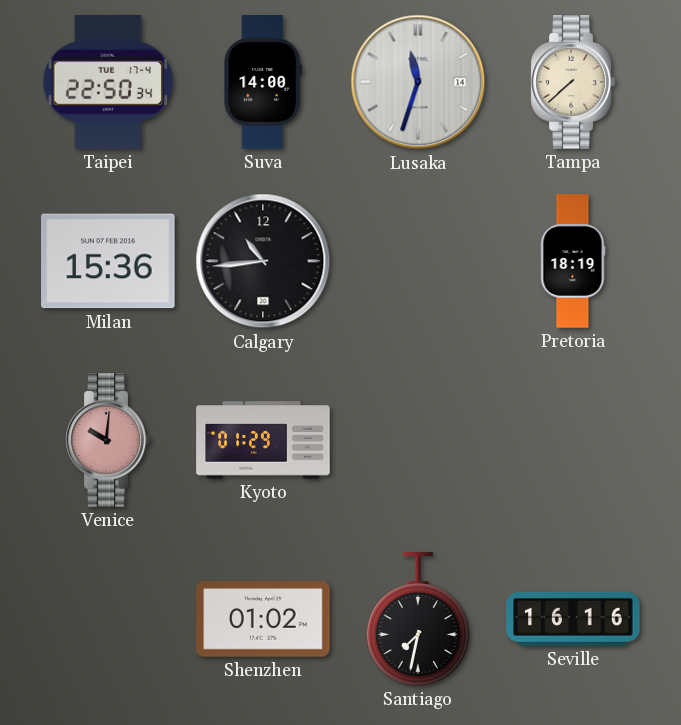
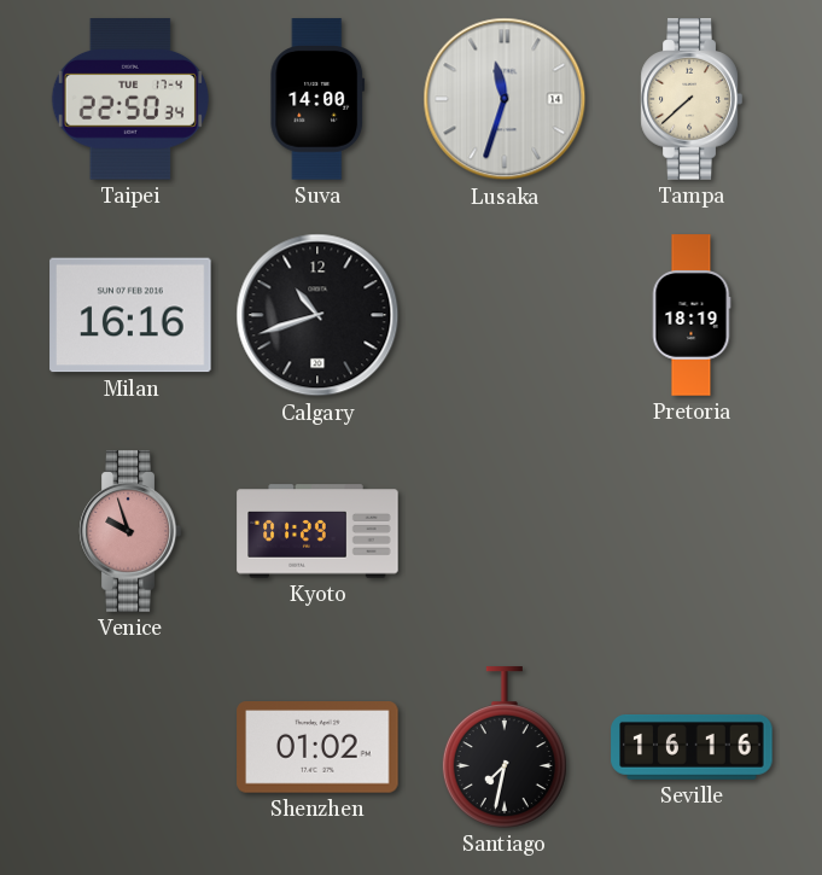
Milan: 15:36 -> 16:16 (130, 315)
Calgary: 10:44 -> 10:42 (317, 315)
Venice: 10:01 -> 9:57 (130, 531)
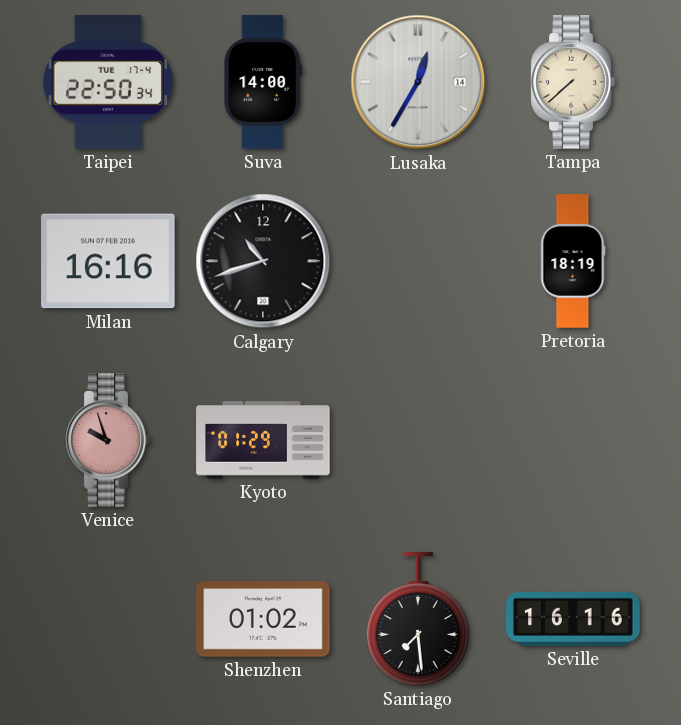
Lusaka: 11:33 -> 12:35 (418, 82)
Santiago: 7:32 -> 7:29 (418, 619)
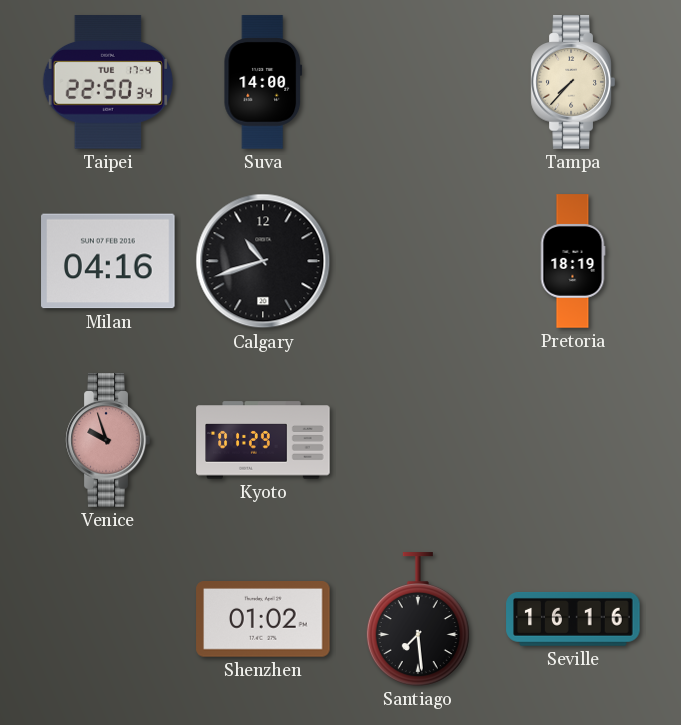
Lusaka: 12:35 -> none (418, 82)
Tampa: 7:38 -> 7:37 (573, 82)
Milan: 16:16 -> 04:16 (108, 261)
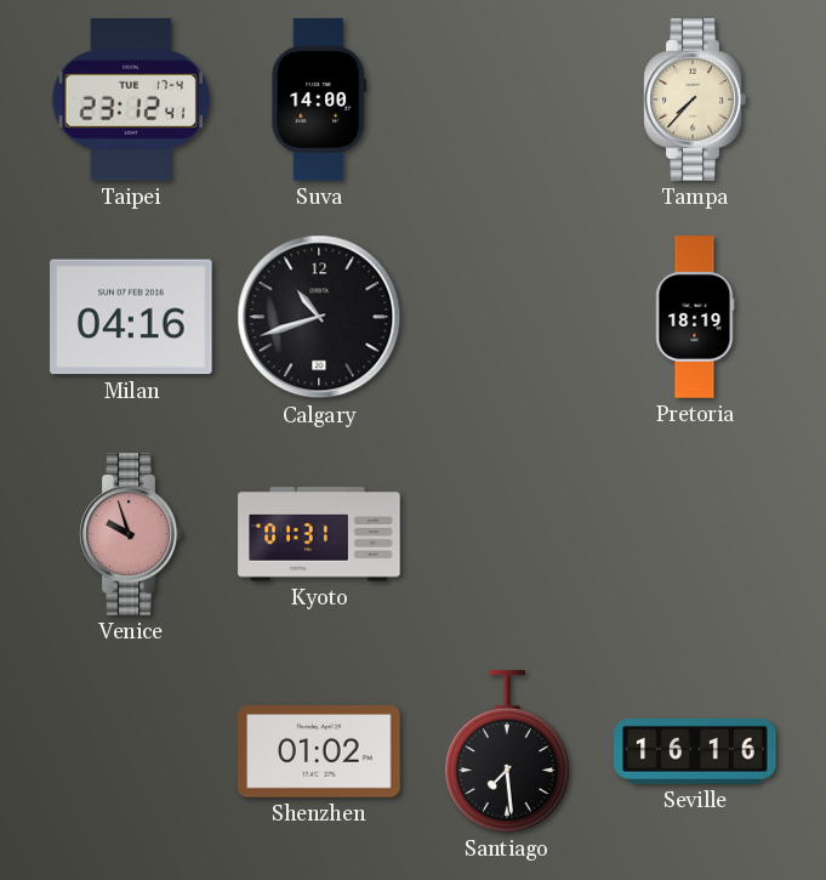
Taipei: 22:50 -> 23:12 (131, 100)
Kyoto: 01:29 -> 01:31 (319, 534)
